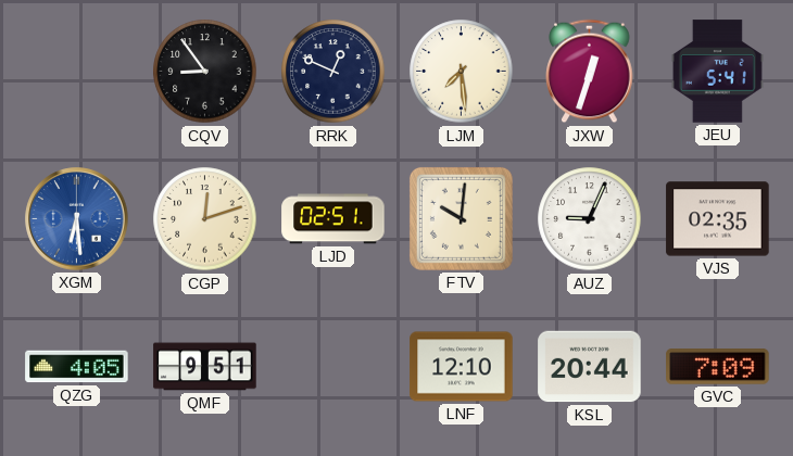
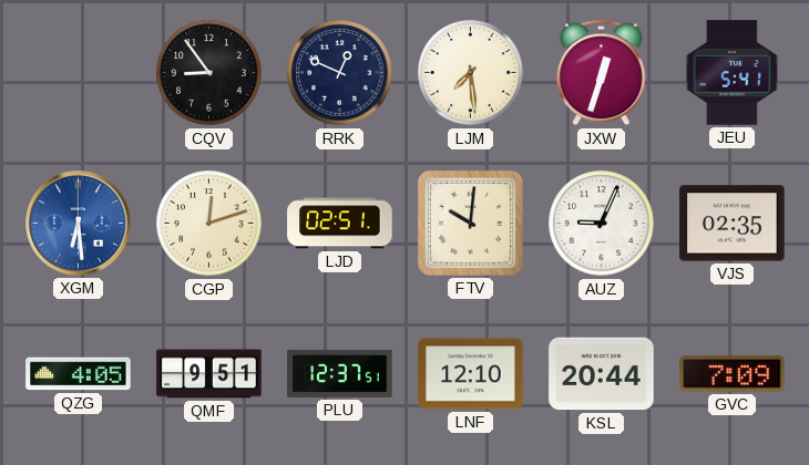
PLU: none -> 12:37 (340, 373)
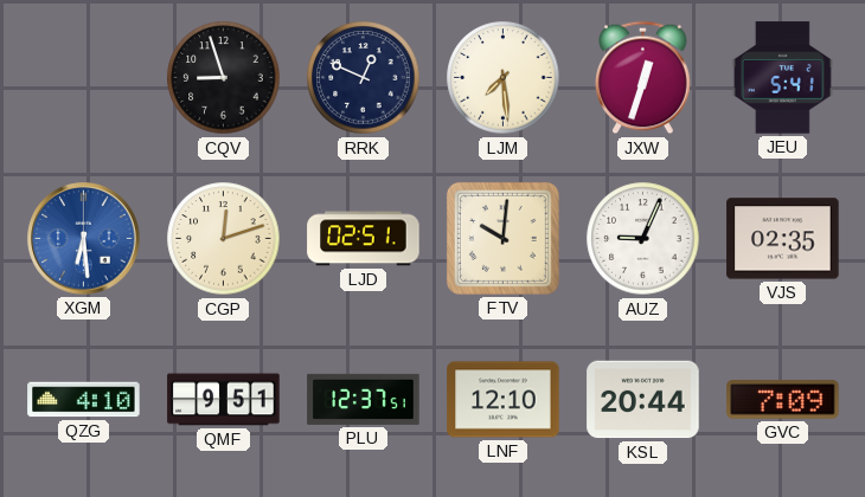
CQV: 8:54 -> 8:57 (224, 78)
QZG: 4:05 -> 4:10 (84, 400)
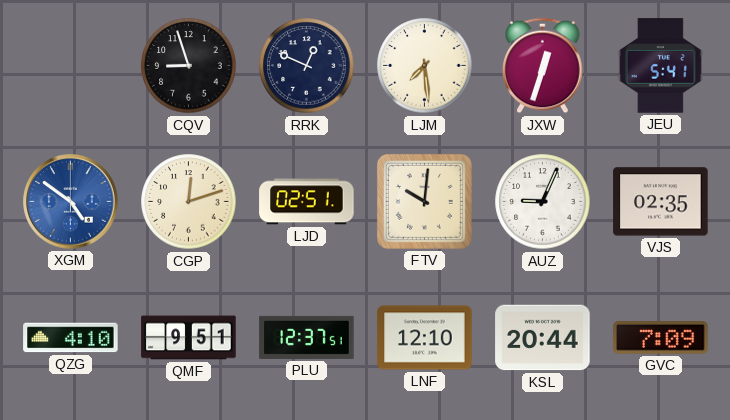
XGM: 6:29 -> 4:51 (71, 202)
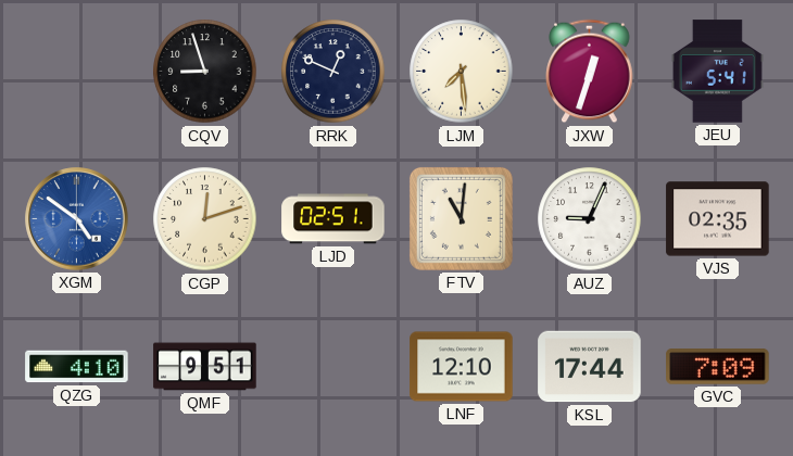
FTV: 10:01 -> 11:01 (461, 218)
PLU: 12:37 -> none (307, 337)
KSL: 20:44 -> 17:44 (590, 367)
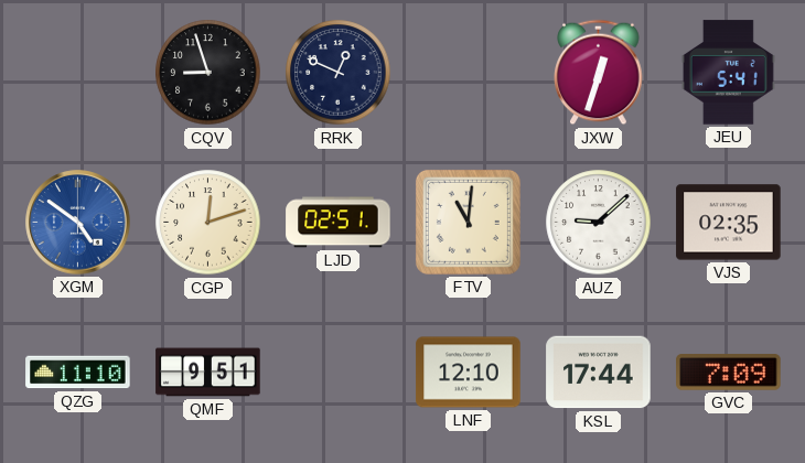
LJM: 7:29 -> none (462, 72)
AUZ: 9:04 -> 9:08 (599, 223)
QZG: 4:10 -> 11:10 (78, 373)
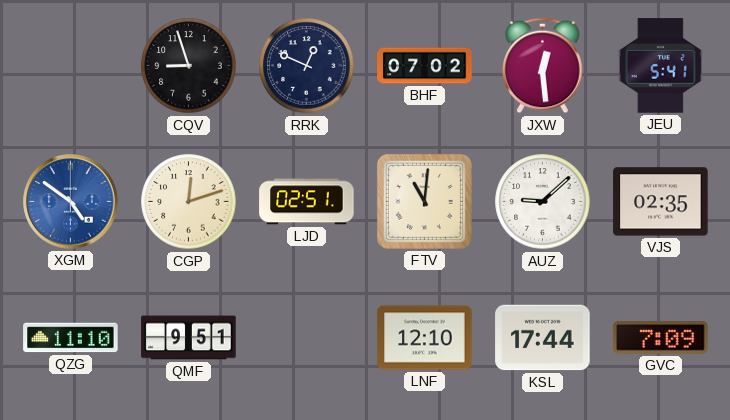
BHF: none -> 07:02 (425, 66)
JXW: 12:33 -> 12:29 (543, 66)
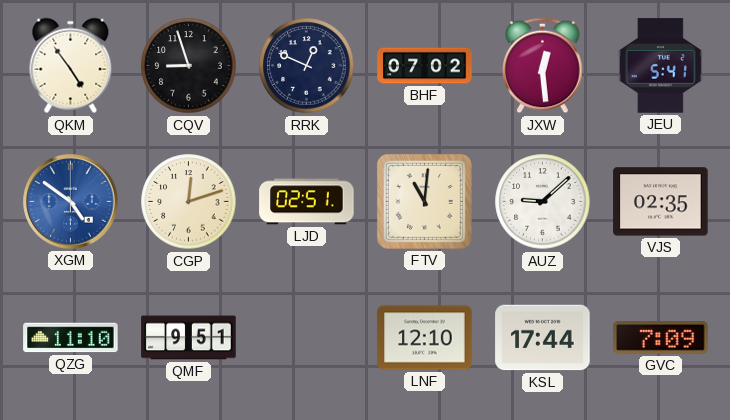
QKM: none -> 4:54 (71, 66)
